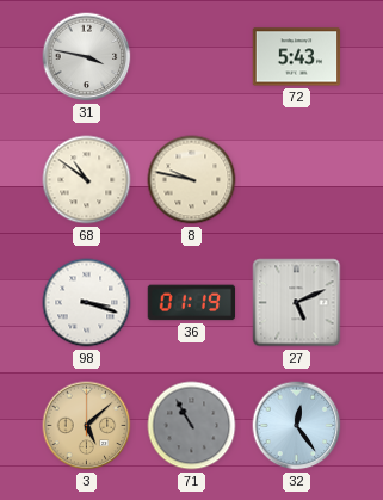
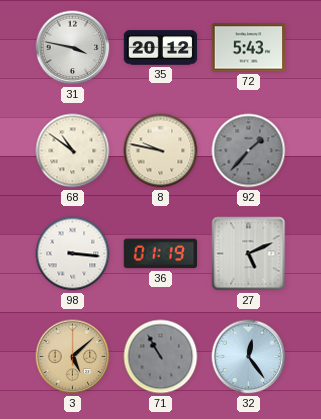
35: none -> 20:12 (161, 48)
92: none -> 1:37 (249, 151)
98: 3:18 -> 3:16 (73, 254)
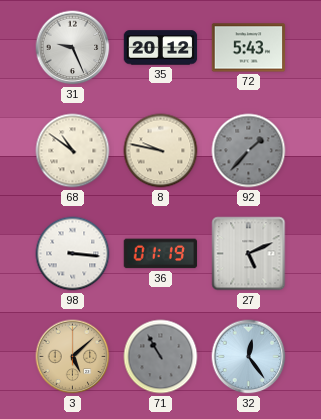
31: 3:47 -> 9:26 (73, 48)
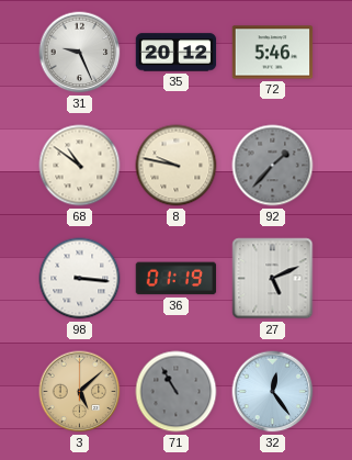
72: 5:43 -> 5:46 (273, 53)
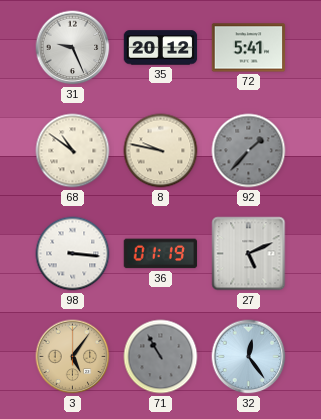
72: 5:46 -> 5:41 (249, 48)
3: 5:08 -> 5:06 (73, 357)
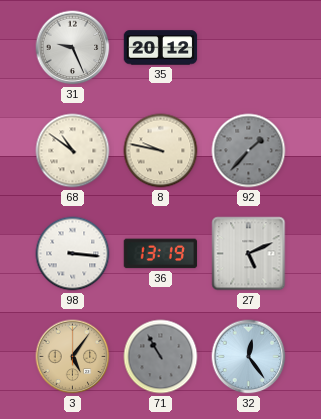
72: 5:41 -> none (249, 48)
36: 01:19 -> 13:19 (161, 254)
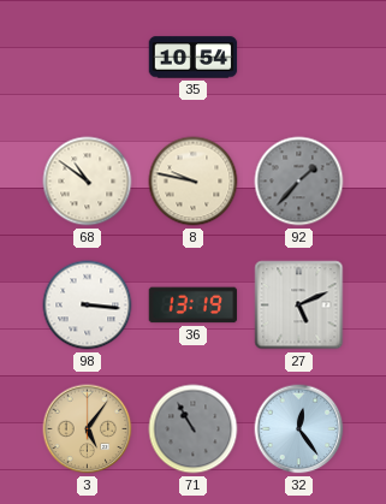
31: 9:26 -> none (73, 48)
35: 20:12 -> 10:54 (194, 58)
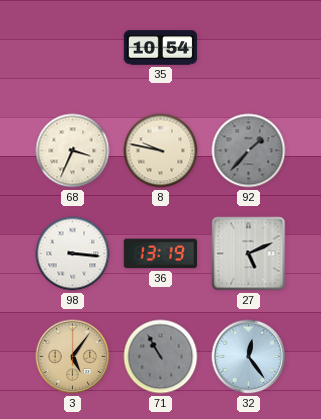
68: 10:51 -> 3:34 (73, 151)
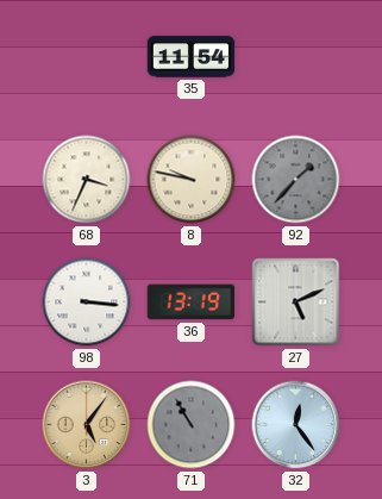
35: 10:54 -> 11:54 (192, 57)
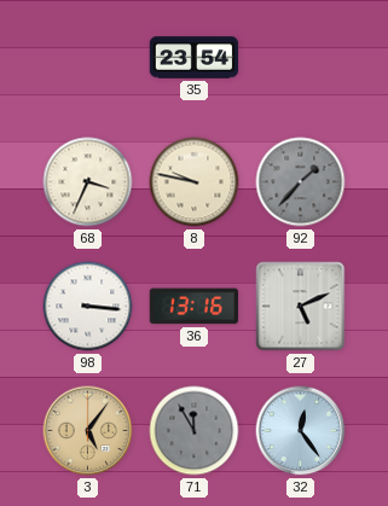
35: 11:54 -> 23:54 (195, 58)
36: 13:19 -> 13:16 (195, 307)
71: 10:55 -> 11:55 (195, 431)
